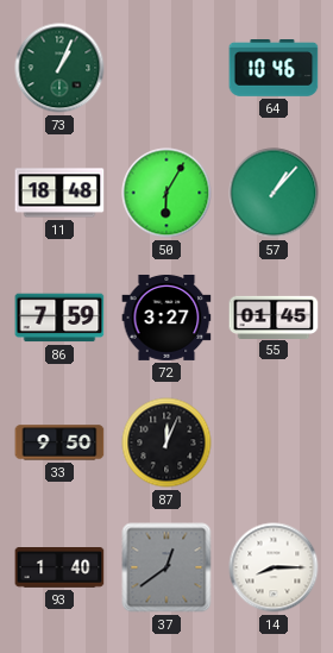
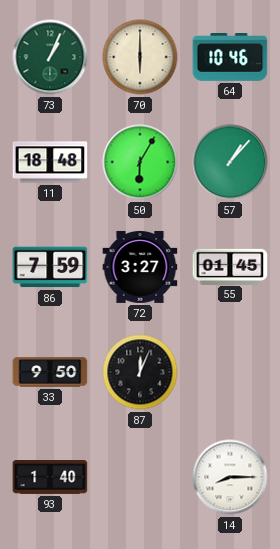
70: none -> 6:00 (140, 57)
37: 12:39 -> none (166, 567)
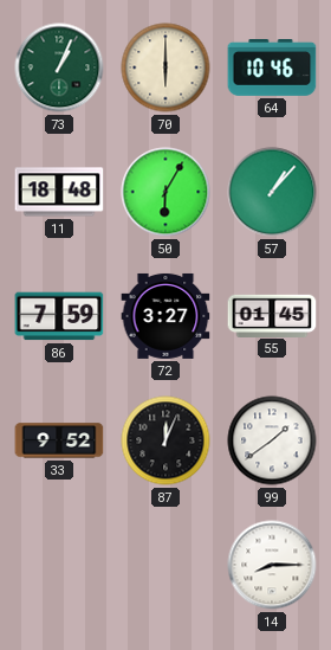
33: 9:50 -> 9:52 (59, 440)
99: none -> 1:39 (272, 440)
93: 1:40 -> none (50, 478)
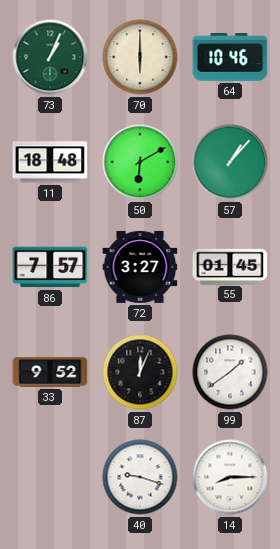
50: 6:05 -> 6:10 (140, 162)
86: 7:59 -> 7:57 (50, 267)
40: none -> 9:18 (140, 477)
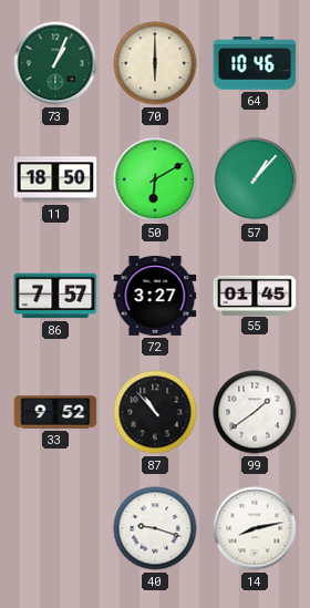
11: 18:48 -> 18:50 (55, 179)
87: 12:04 -> 10:53 (155, 412)
14: 8:15 -> 8:13 (255, 528)
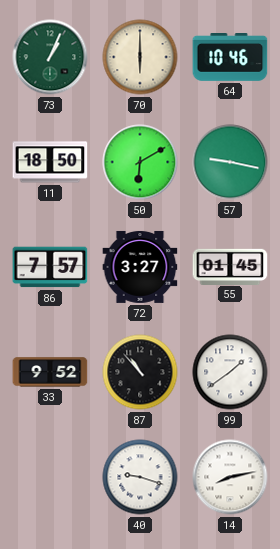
57: 1:07 -> 9:17 (230, 162)
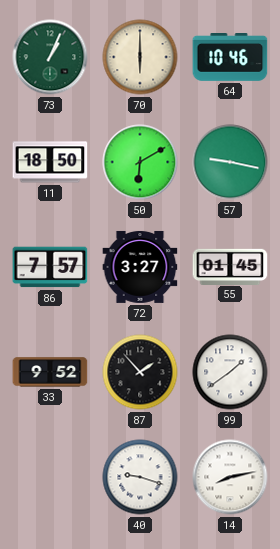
87: 10:53 -> 1:53 (140, 372)
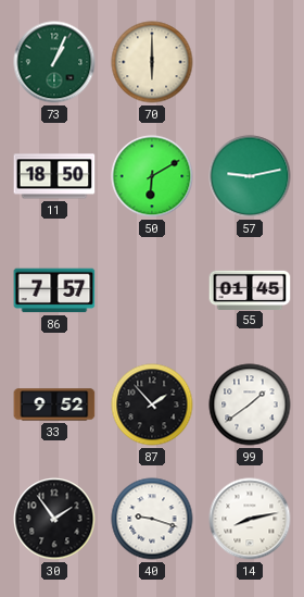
64: 10:46 -> none (230, 58)
57: 9:17 -> 9:13 (250, 176)
72: 3:27 -> none (140, 267)
30: none -> 1:54 (54, 519)
